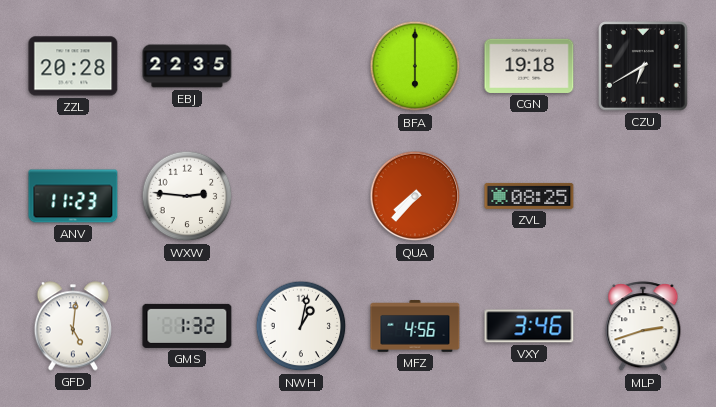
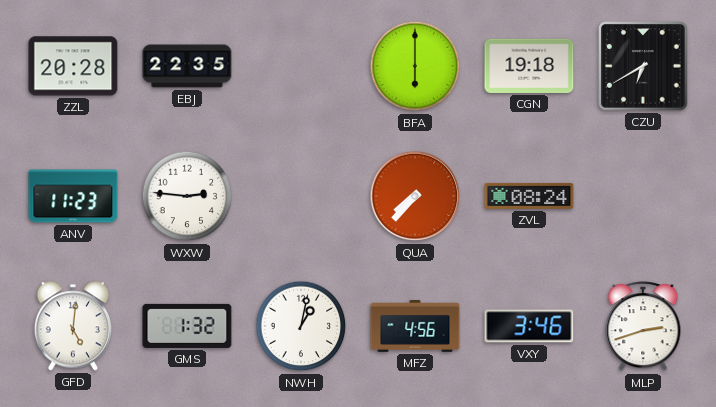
ZVL: 08:25 -> 08:24 (529, 196)
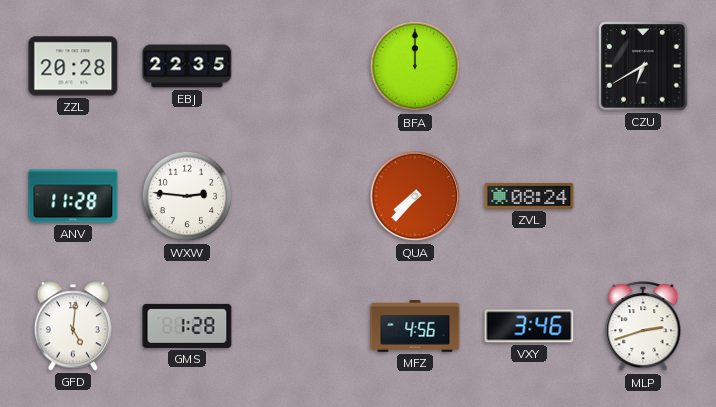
BFA: 6:00 -> 12:00 (415, 66)
CGN: 19:18 -> none (529, 66)
ANV: 11:23 -> 11:28 (73, 196)
GMS: 1:32 -> 1:28 (187, 326)
NWH: 1:02 -> none (301, 326)
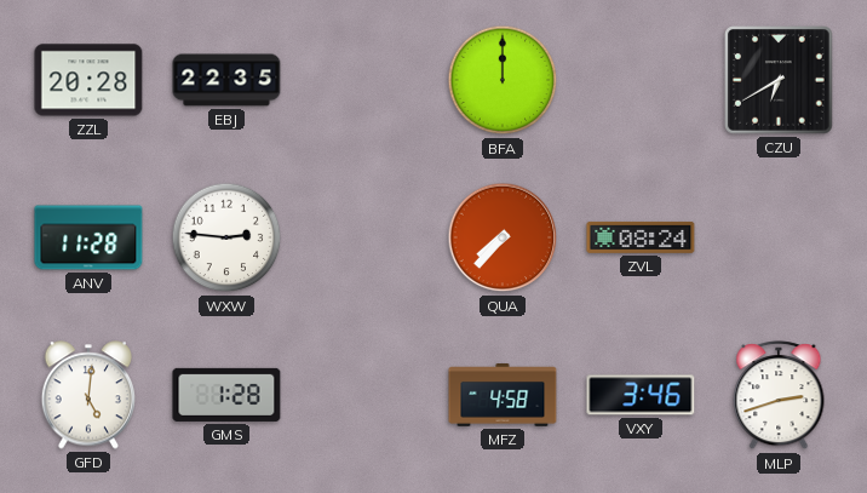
MFZ: 4:56 -> 4:58 (503, 395)
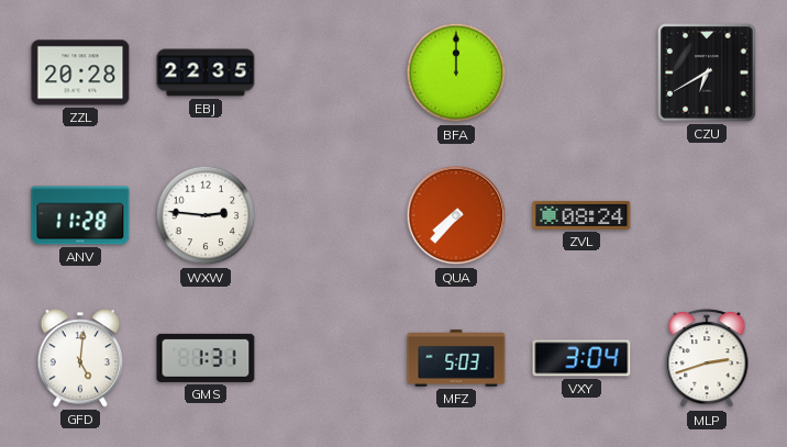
GMS: 1:28 -> 1:31 (206, 358)
MFZ: 4:58 -> 5:03 (456, 358)
VXY: 3:46 -> 3:04 (581, 358)
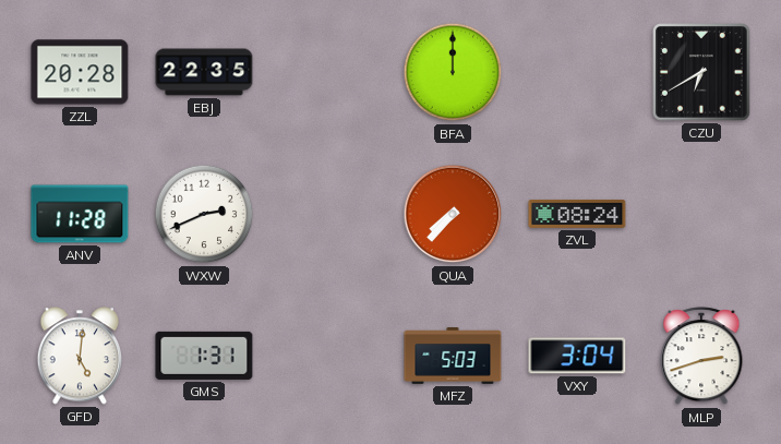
WXW: 2:46 -> 2:41 (204, 214)
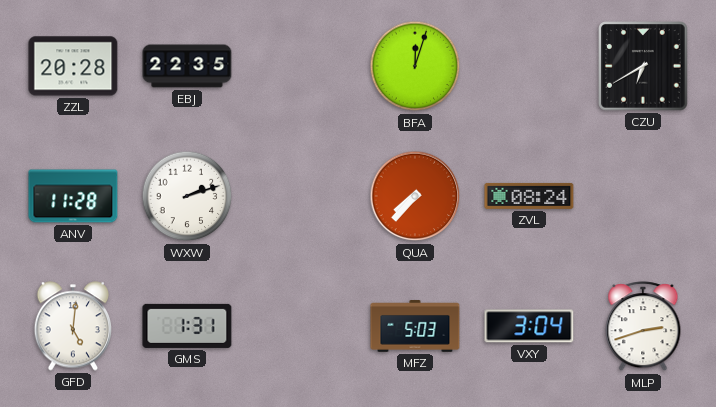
BFA: 12:00 -> 12:03 (415, 66)
WXW: 2:41 -> 2:12 (187, 196)
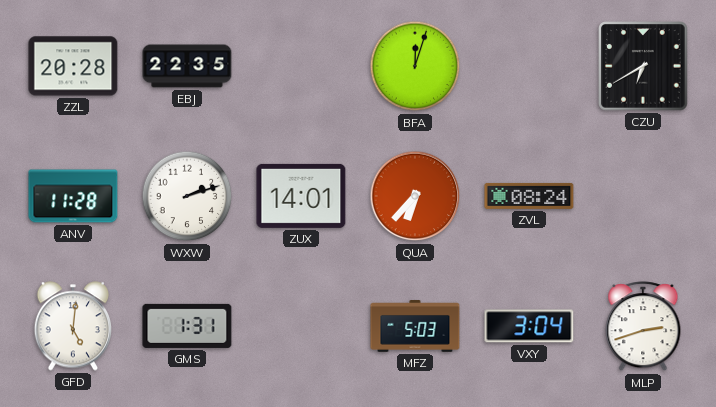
ZUX: none -> 14:01 (301, 196)
QUA: 7:37 -> 6:37 (415, 196)
